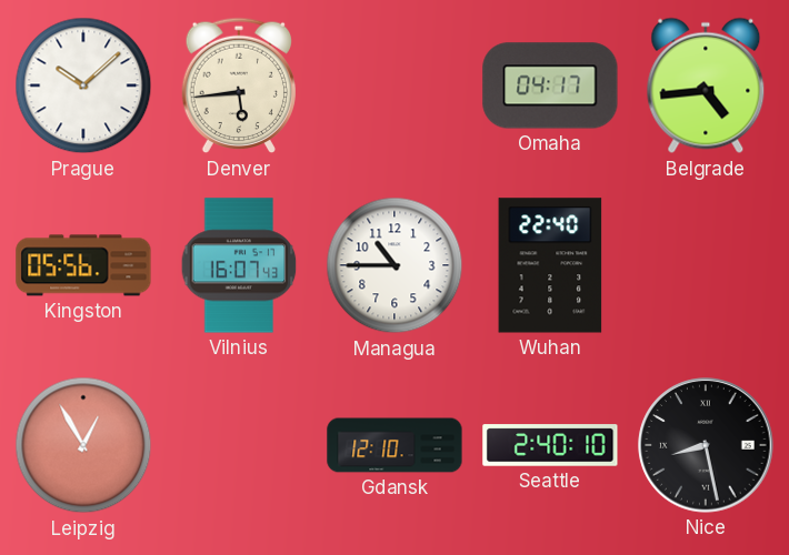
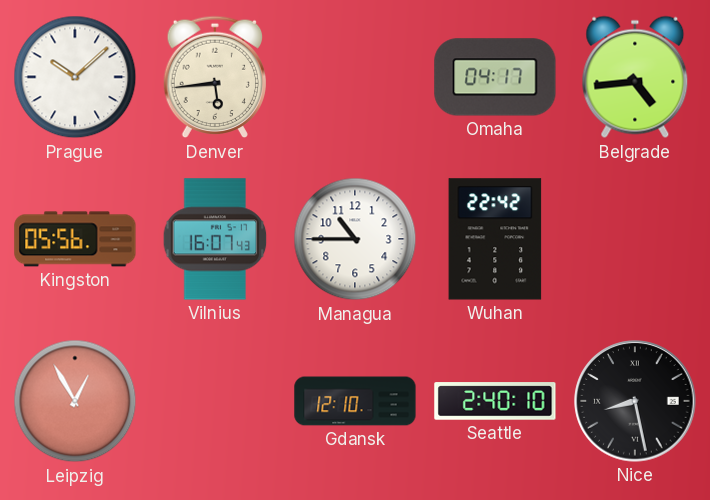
Wuhan: 22:40 -> 22:42 (495, 239)
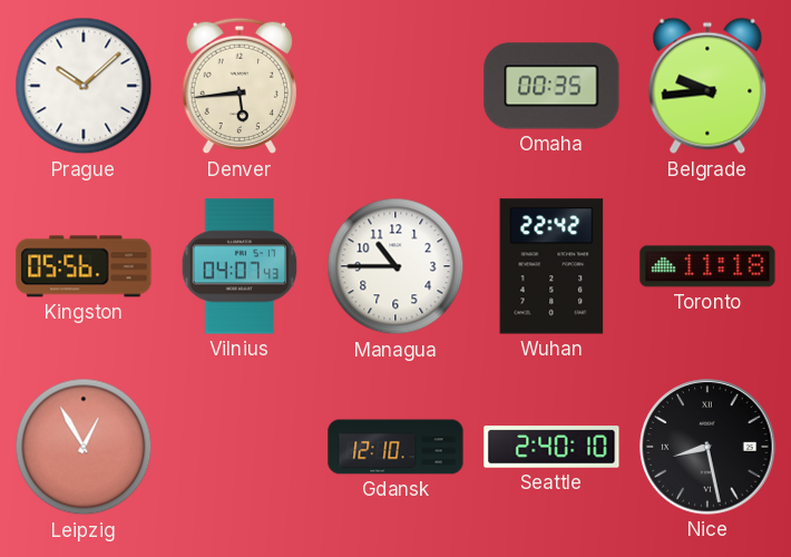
Omaha: 04:17 -> 00:35 (551, 86)
Belgrade: 4:44 -> 9:44 (707, 86)
Vilnius: 16:07 -> 04:07 (240, 266)
Toronto: none -> 11:18 (707, 266)
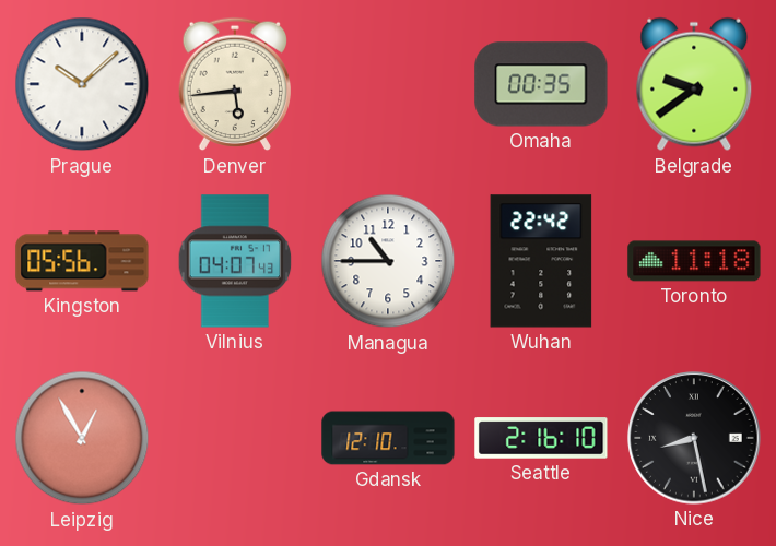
Belgrade: 9:44 -> 9:39 (694, 84)
Seattle: 2:40 -> 2:16 (541, 438)
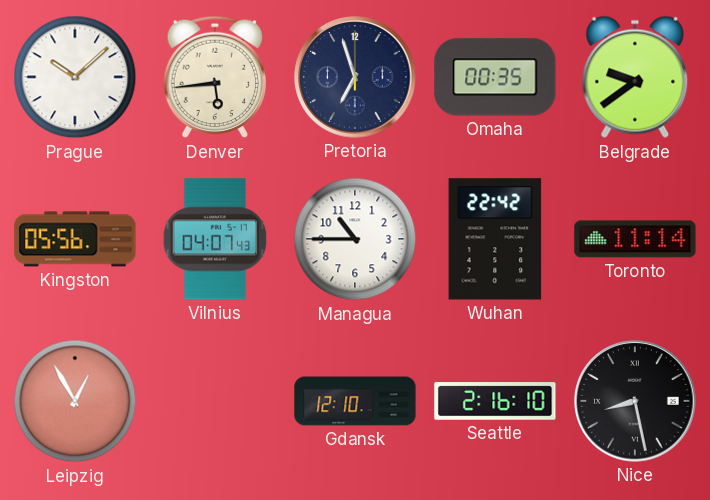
Pretoria: none -> 6:57 (355, 77)
Toronto: 11:18 -> 11:14 (635, 239)
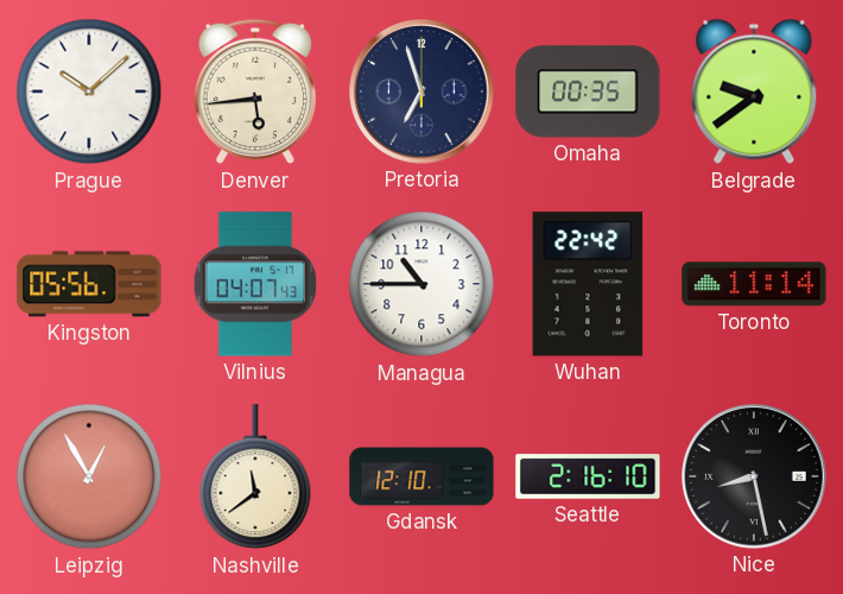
Nashville: none -> 11:39 (255, 478)
